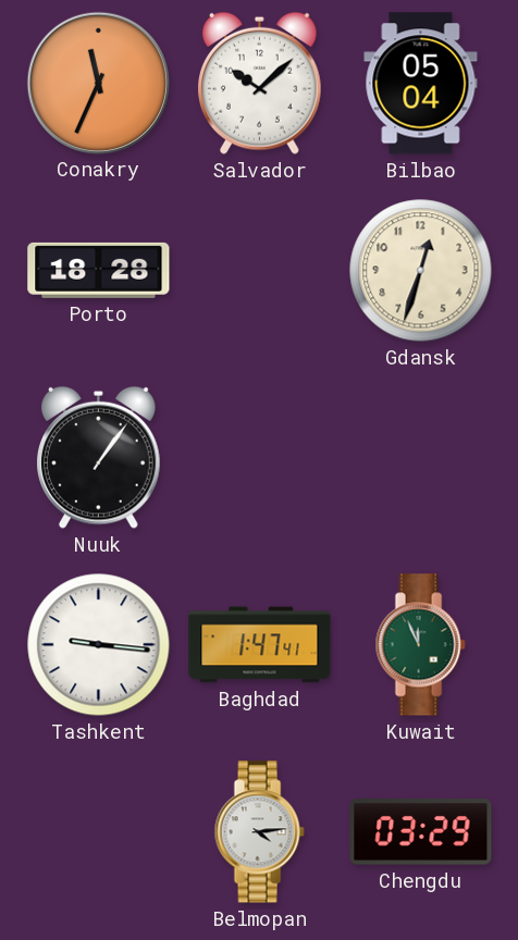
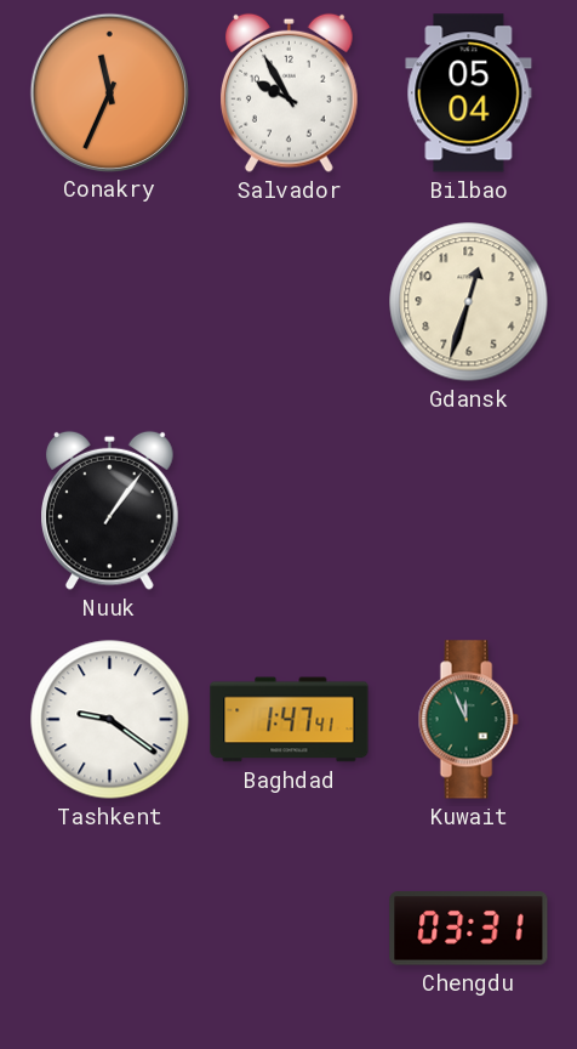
Salvador: 10:08 -> 9:55 (290, 92)
Porto: 18:28 -> none (99, 270)
Tashkent: 9:16 -> 9:21 (110, 720)
Belmopan: 4:14 -> none (259, 832)
Chengdu: 03:29 -> 03:31 (469, 929)
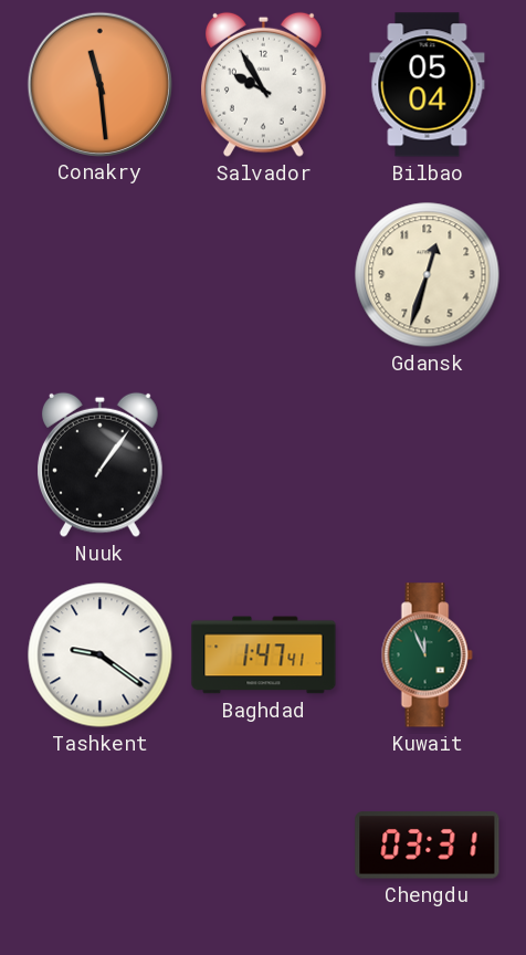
Conakry: 11:34 -> 11:29 (99, 84)
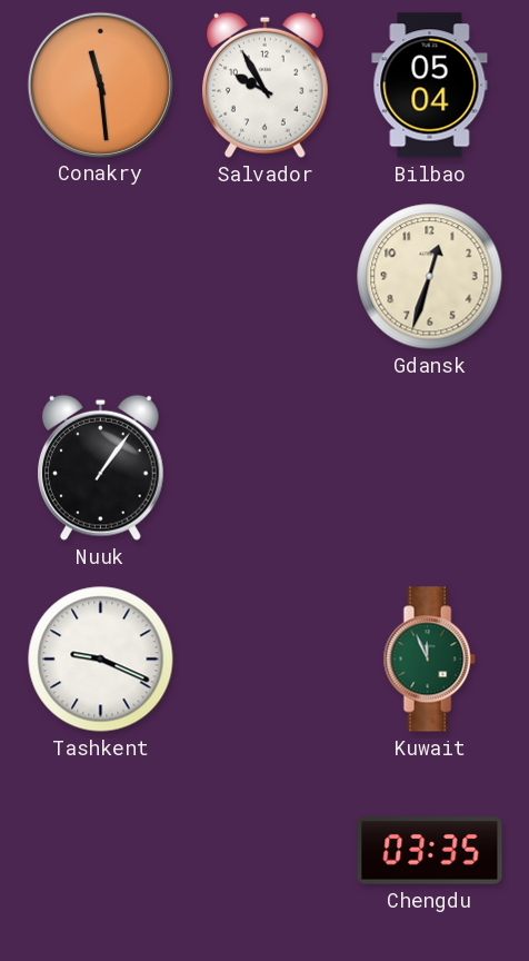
Tashkent: 9:21 -> 9:19 (101, 660)
Baghdad: 1:47 -> none (264, 655)
Chengdu: 03:31 -> 03:35 (430, 851)
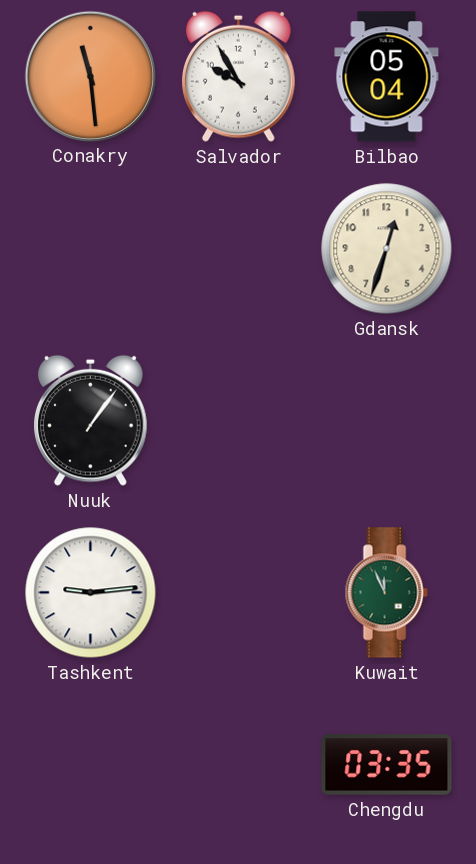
Tashkent: 9:19 -> 9:14 (91, 593)
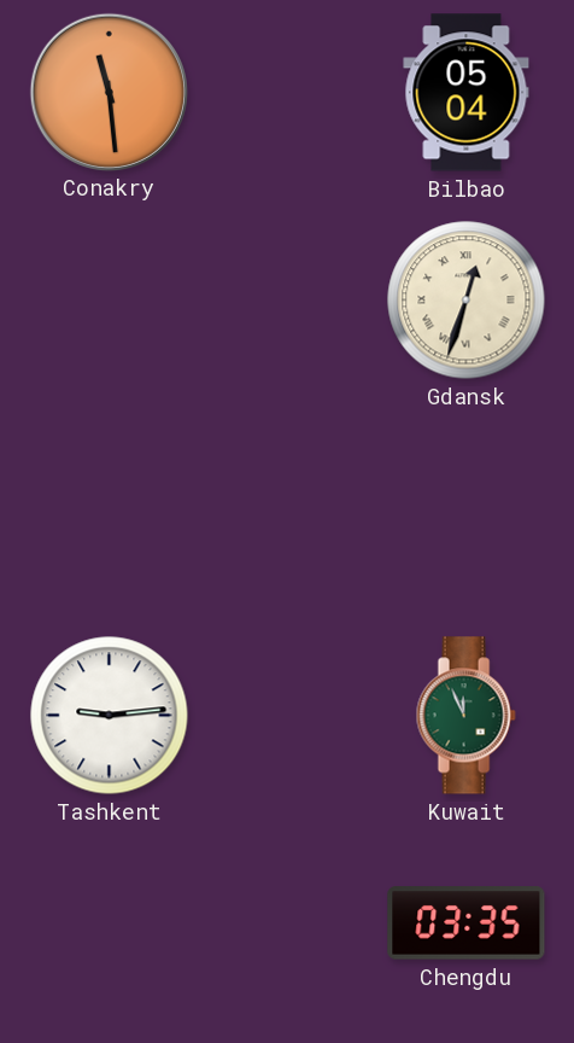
Salvador: 9:55 -> none (239, 76)
Gdansk numerals: Arabic -> Roman (467, 301)
Nuuk: 1:06 -> none (91, 420)
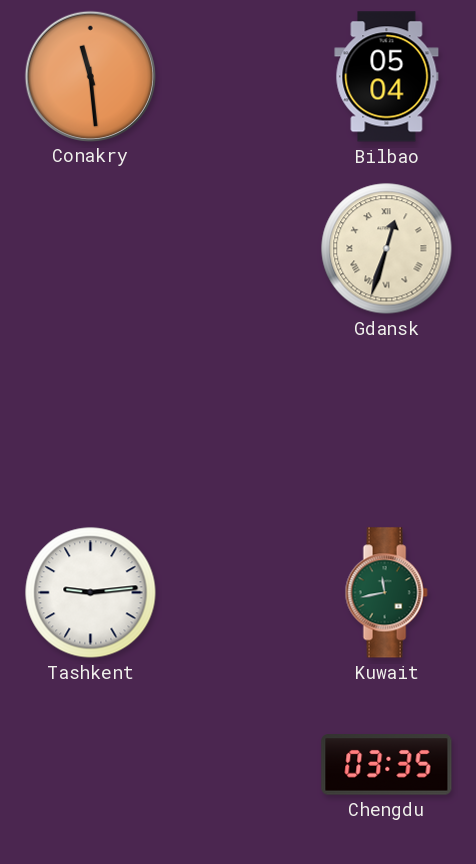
Kuwait: 11:56 -> 11:43 (386, 593)
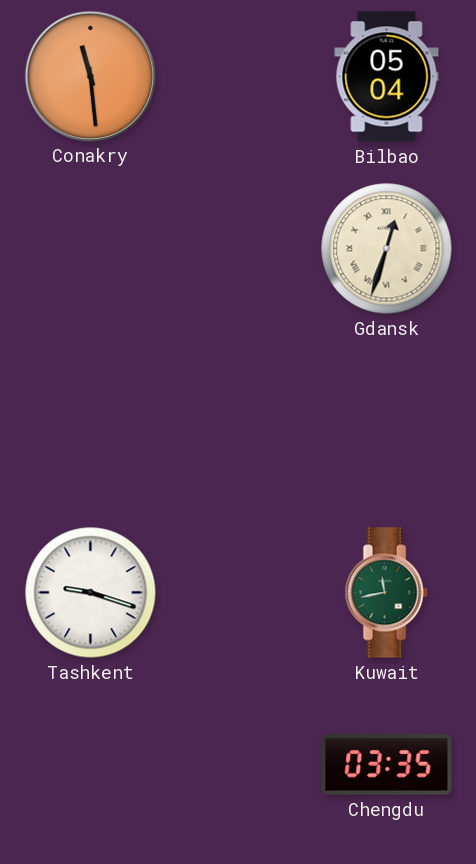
Tashkent: 9:14 -> 9:18 (91, 593)
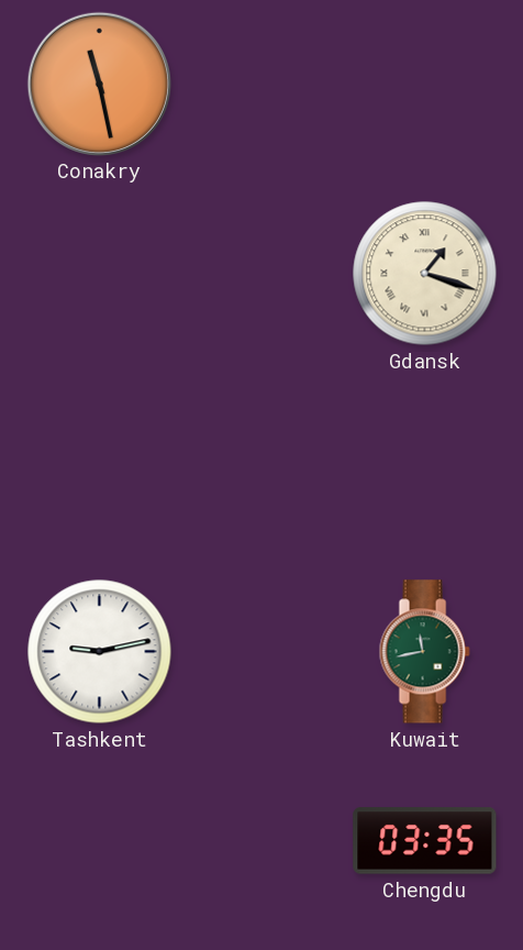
Conakry: 11:29 -> 11:28 (99, 84)
Bilbao: 05:04 -> none (387, 77)
Gdansk: 12:33 -> 1:18 (425, 274)
Tashkent: 9:18 -> 9:13 (100, 652)
